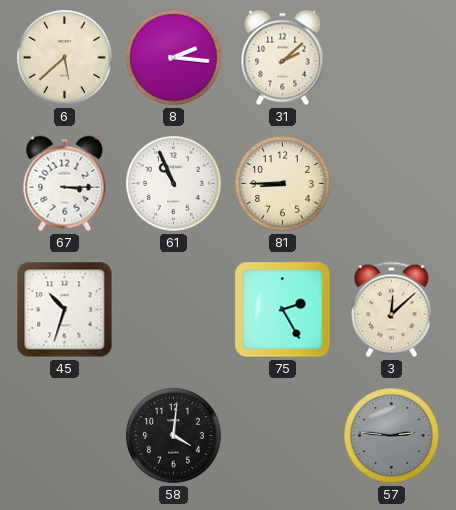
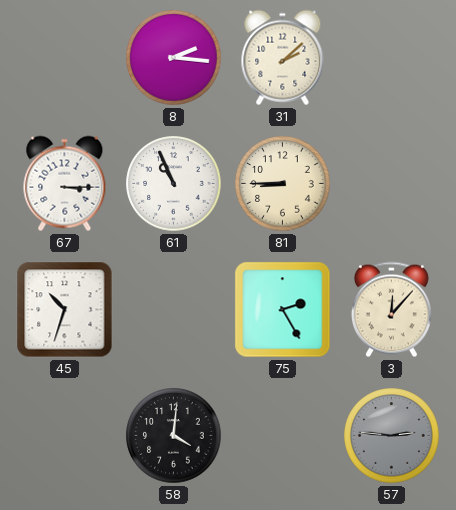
6: 5:38 -> none (65, 58)
3: 12:08 -> 12:07 (391, 310)
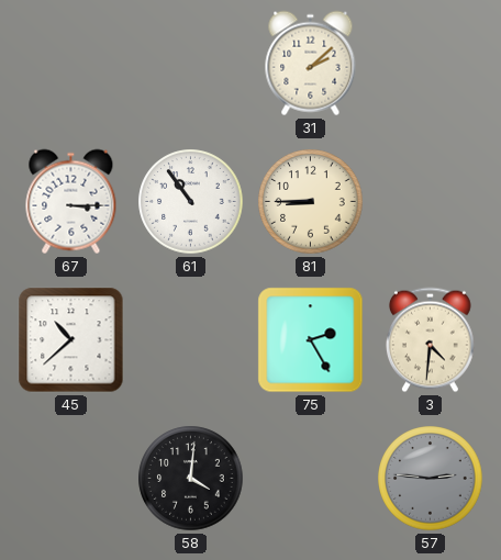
8: 2:16 -> none (174, 58)
61: 10:56 -> 10:54 (191, 202)
45: 10:33 -> 10:38 (71, 340)
3: 12:07 -> 4:31 (430, 340)
